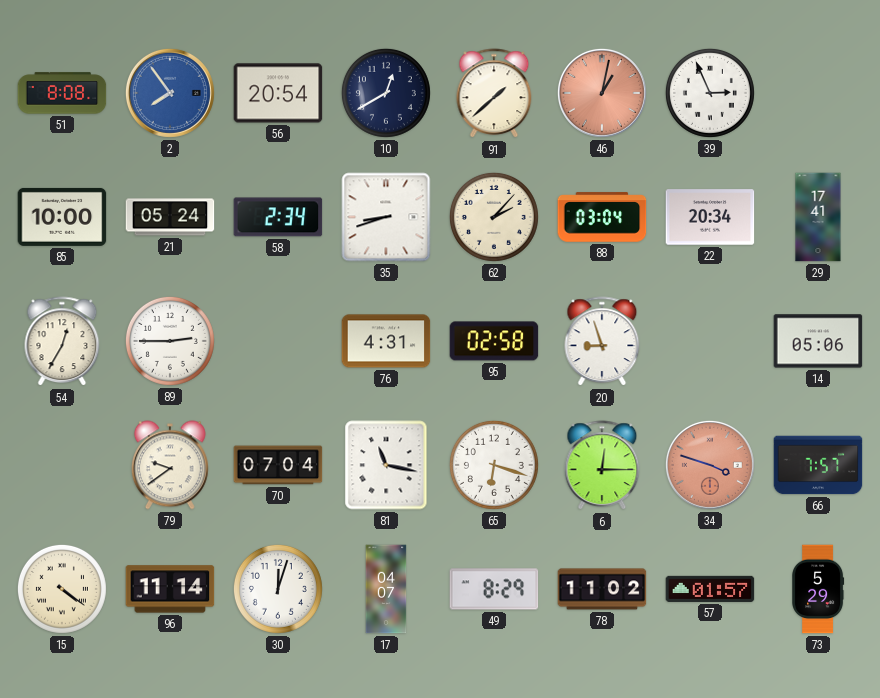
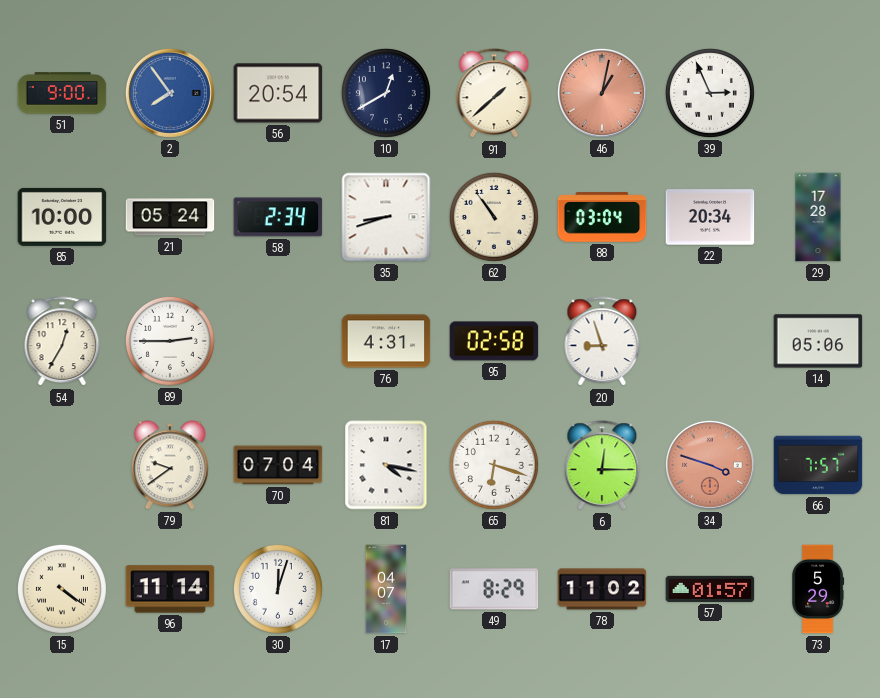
51: 8:08 -> 9:00 (62, 93)
62: 2:07 -> 10:54 (494, 217)
29: 17:41 -> 17:28 (818, 217)
81: 11:17 -> 4:17 (386, 465)
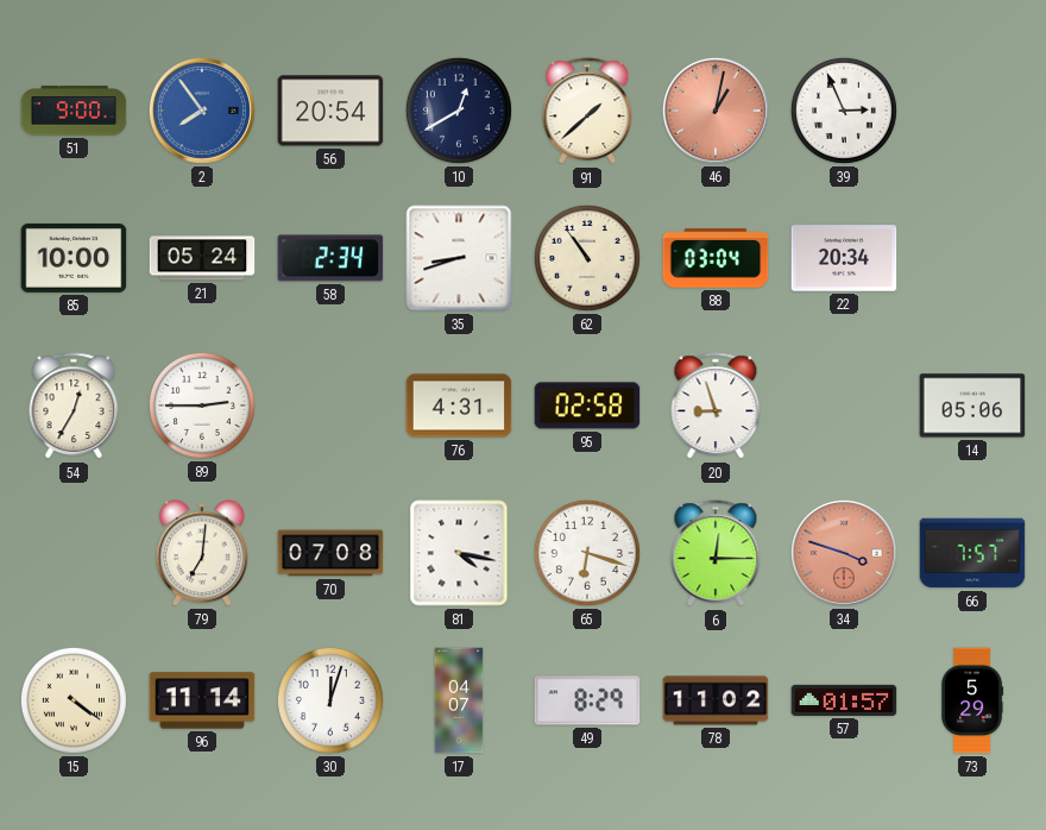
29: 17:28 -> none (818, 217)
79: 9:39 -> 7:01 (202, 553)
70: 07:04 -> 07:08 (330, 553)
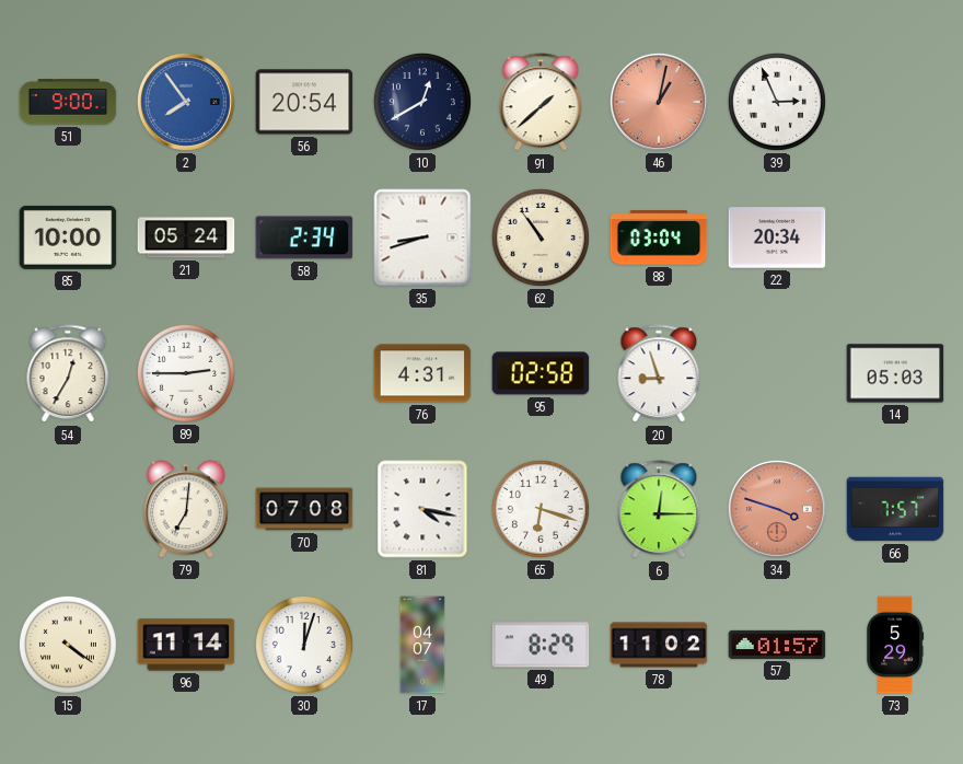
14: 05:06 -> 05:03 (895, 373)
